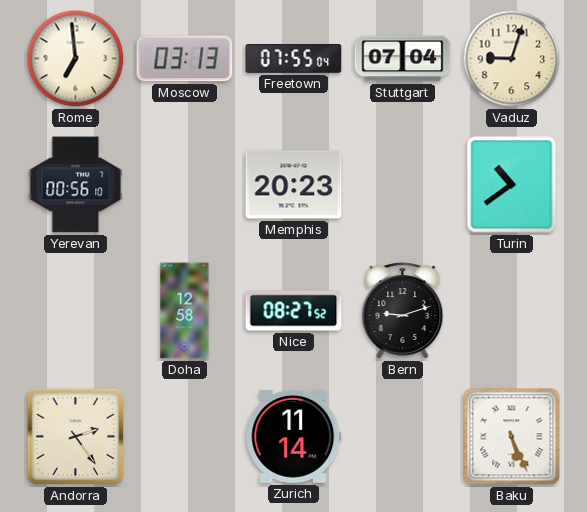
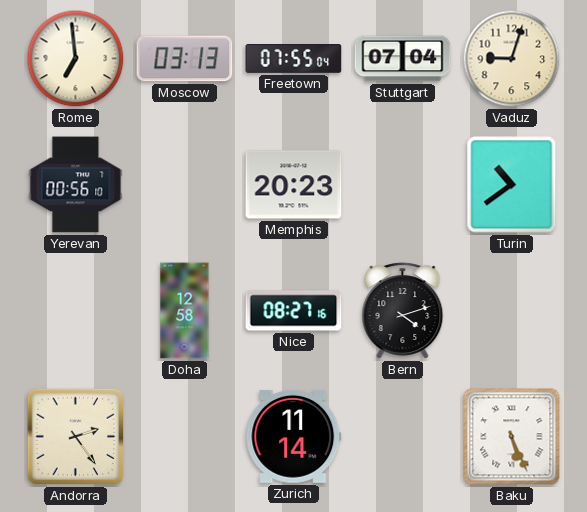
Nice: 08:27:52 -> 08:27:16 (294, 311)
Bern: 9:12 -> 4:12 (403, 311)
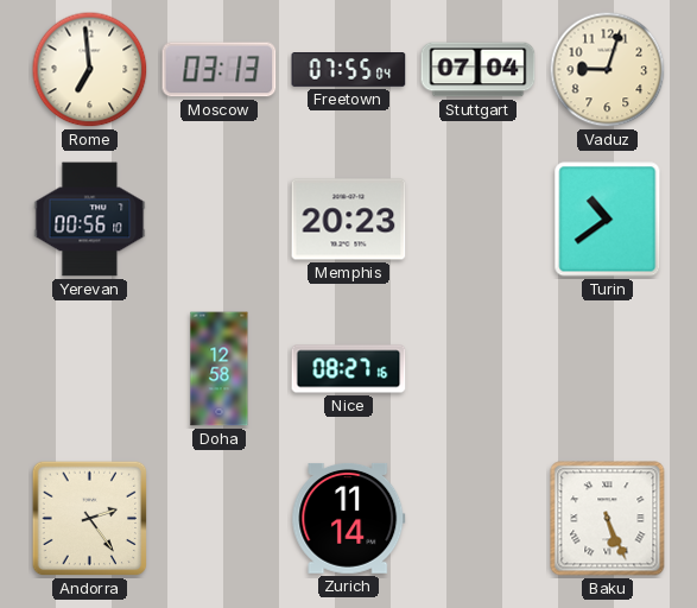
Bern: 4:12 -> none (403, 311)
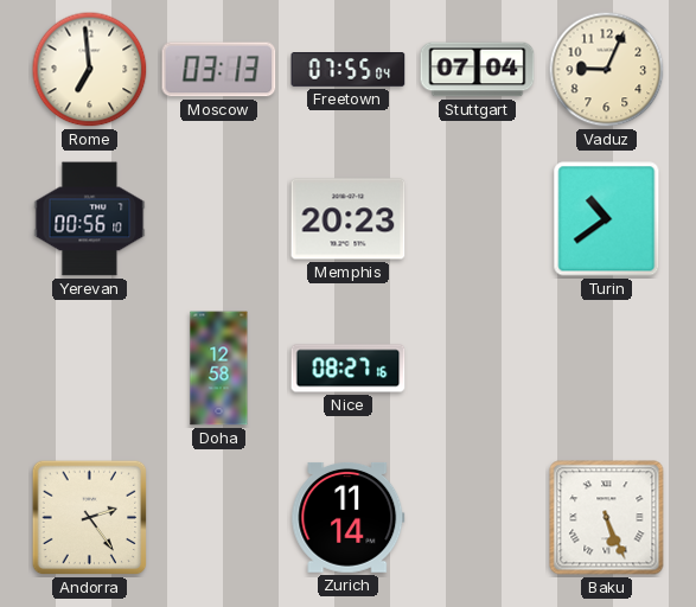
Vaduz: 9:03 -> 9:04 (607, 70)
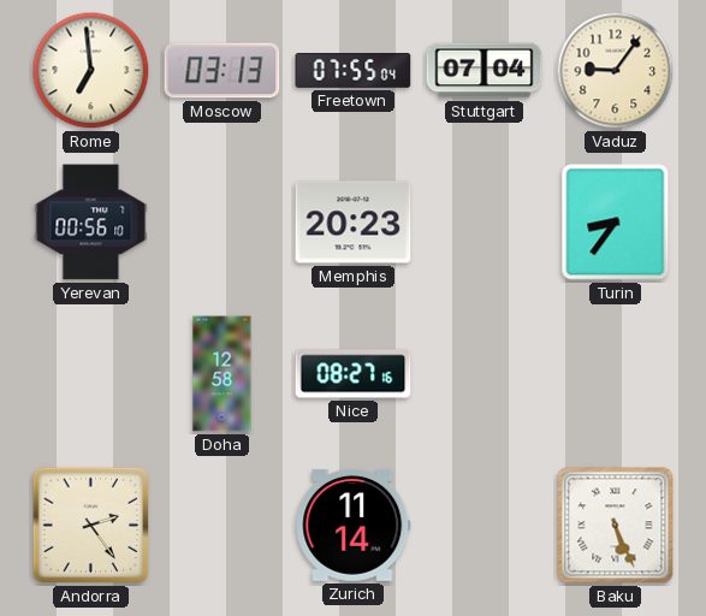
Vaduz: 9:04 -> 9:06 (616, 71)
Turin: 10:39 -> 8:36 (616, 223)
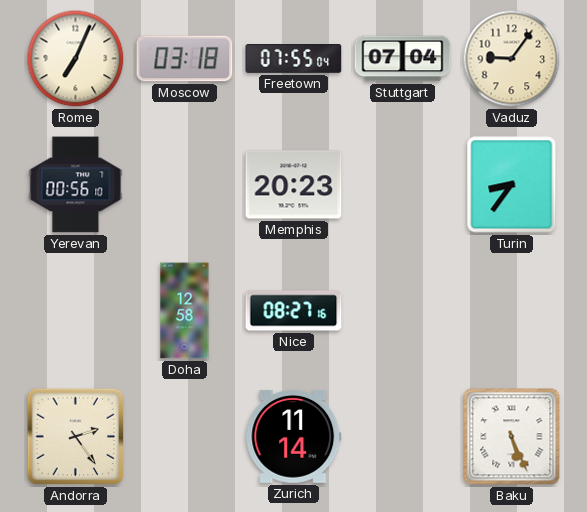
Rome: 6:59 -> 7:04 (76, 59)
Moscow: 03:13 -> 03:18 (185, 59)
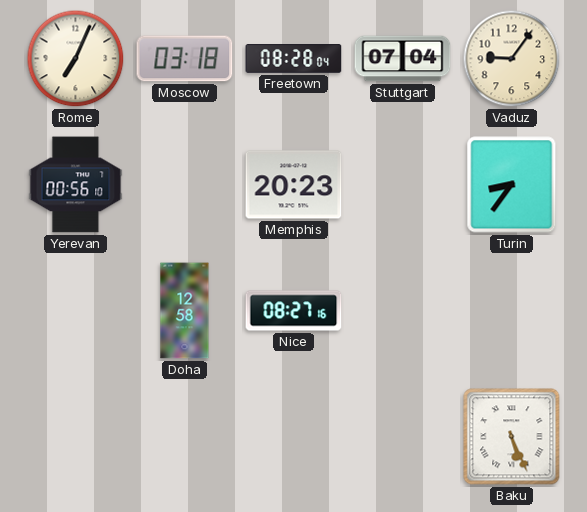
Freetown: 07:55 -> 08:28 (294, 59)
Andorra: 2:24 -> none (76, 437)
Zurich: 11:14 -> none (294, 436)
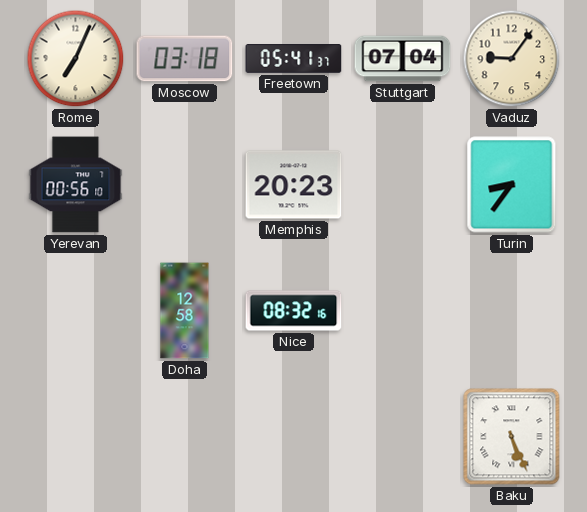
Freetown: 08:28 -> 05:41 (294, 59)
Nice: 08:27 -> 08:32 (294, 311)
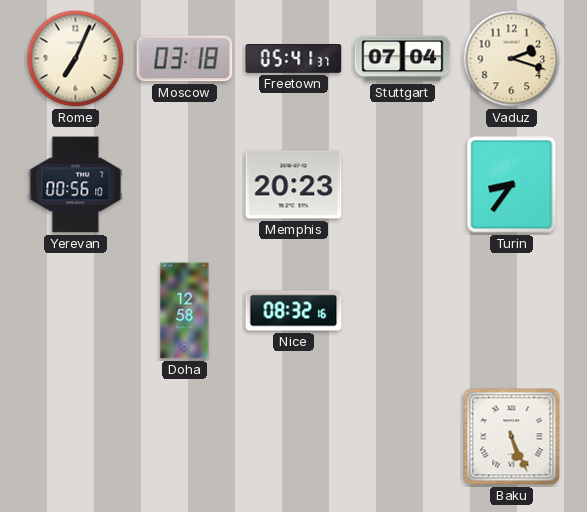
Vaduz: 9:06 -> 2:18 (512, 59)
